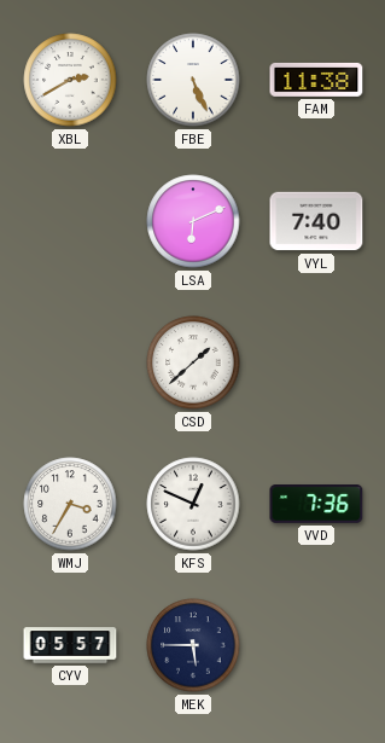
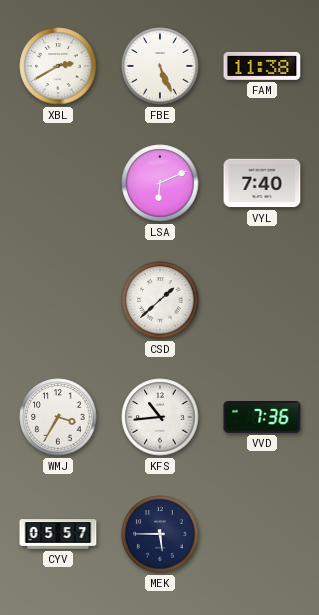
KFS: 12:49 -> 10:44 (160, 417)
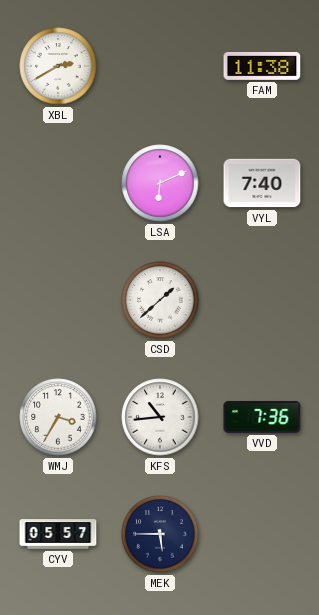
FBE: 5:26 -> none (160, 66)
